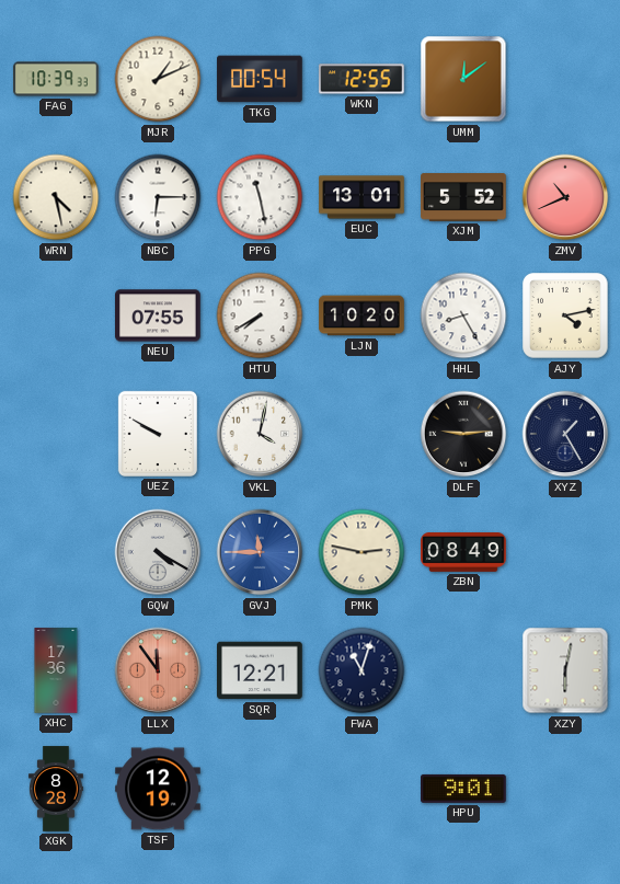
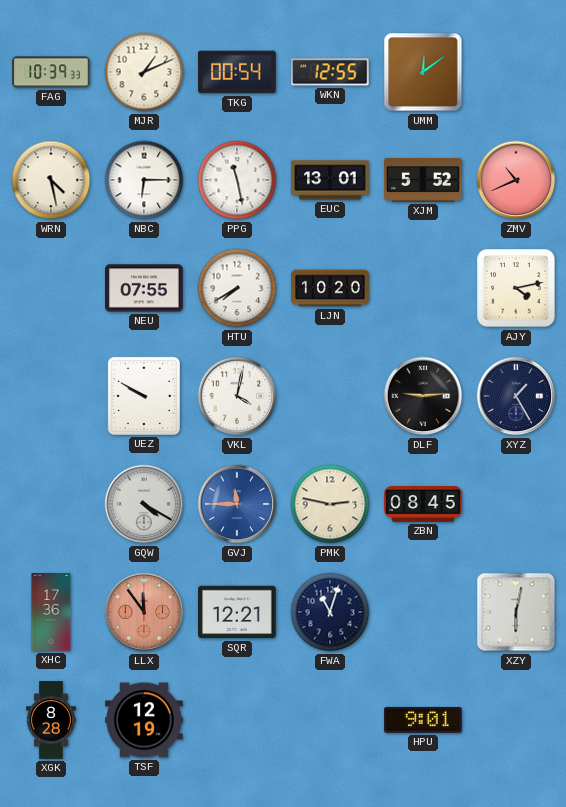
HHL: 8:25 -> none (463, 315)
ZBN: 08:49 -> 08:45 (423, 505)
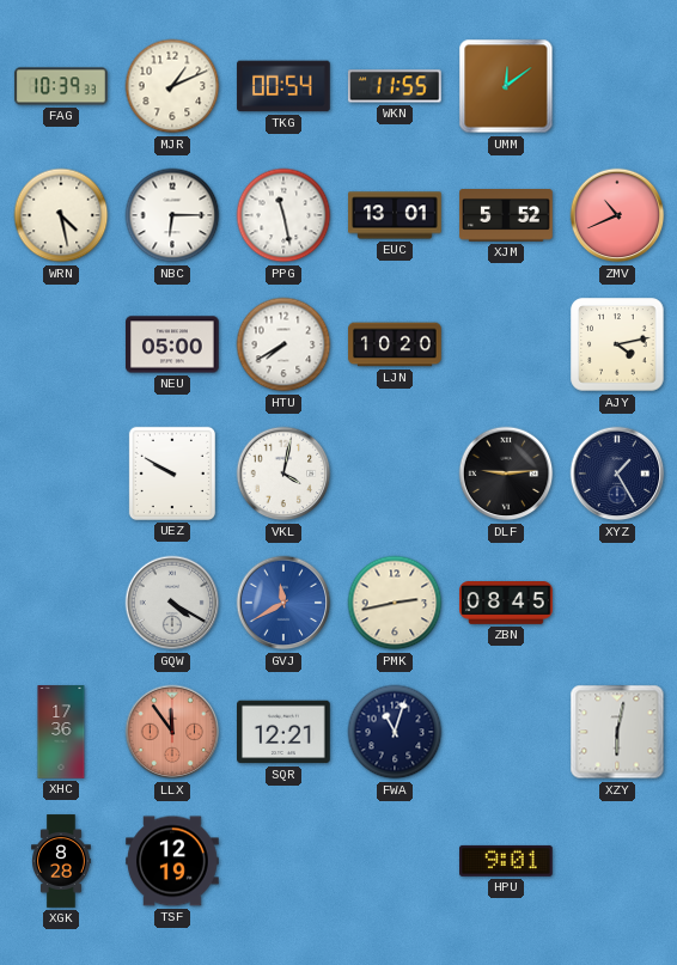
WKN: 12:55 -> 11:55 (395, 86)
NEU: 07:55 -> 05:00 (172, 344)
GVJ: 11:45 -> 11:40 (283, 603)
PMK: 2:47 -> 2:43 (395, 603)
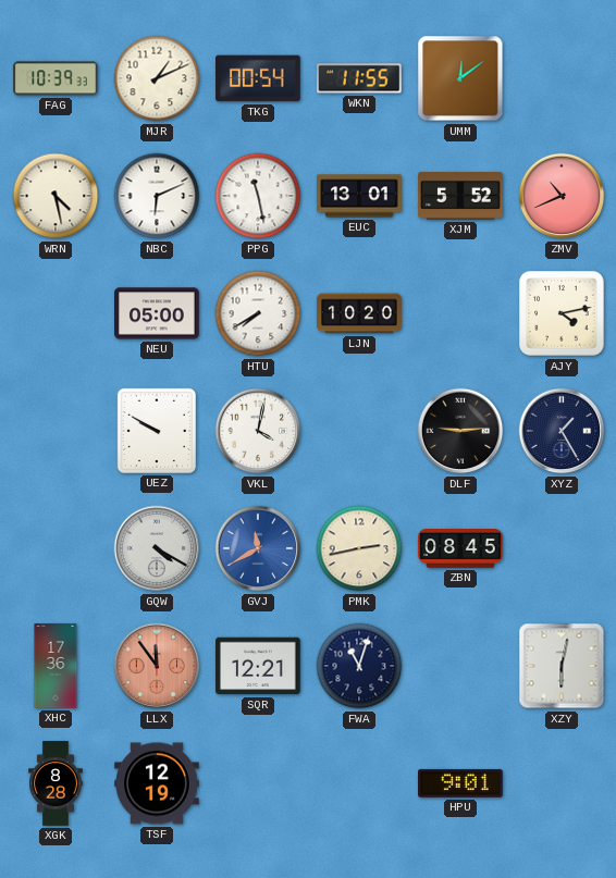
NBC: 6:15 -> 6:11 (157, 196)
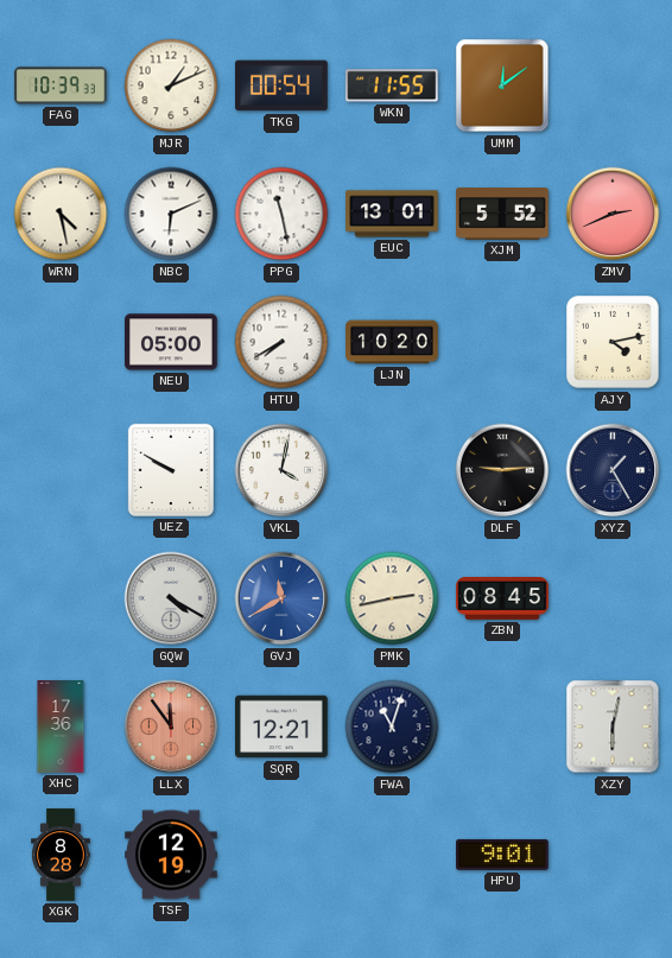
ZMV: 10:41 -> 2:41 (613, 214)
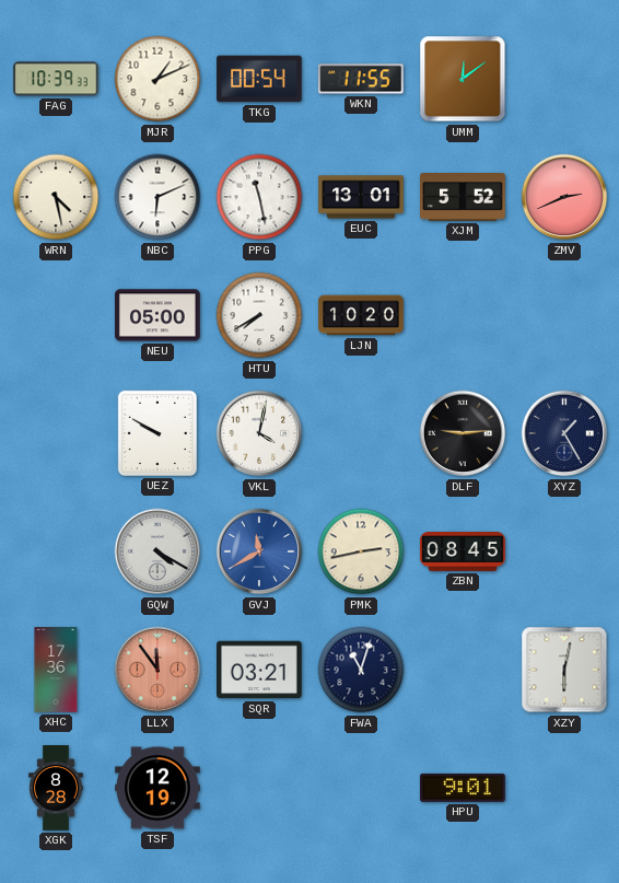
AJY: 4:13 -> none (613, 342)
SQR: 12:21 -> 03:21 (259, 670)
